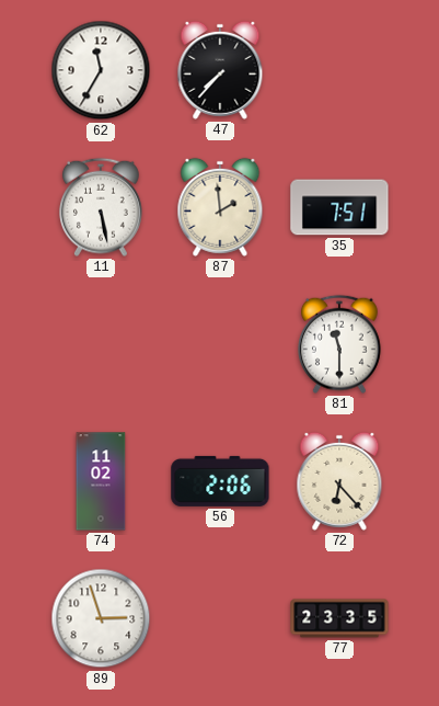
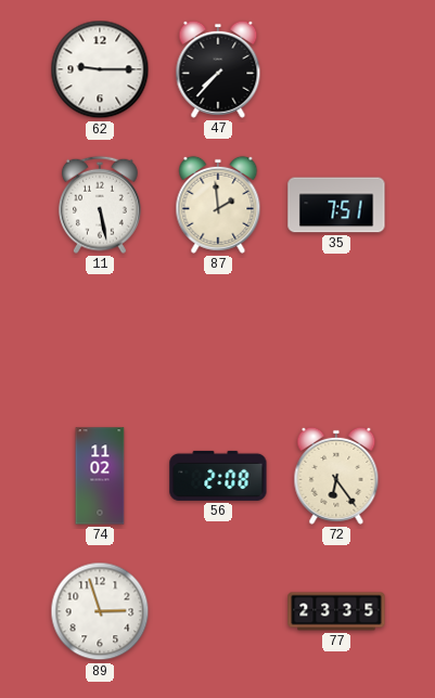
62: 11:35 -> 9:15 (100, 69)
81: 11:30 -> none (339, 344)
56: 2:06 -> 2:08 (218, 476)
72: 6:23 -> 6:24 (336, 476)
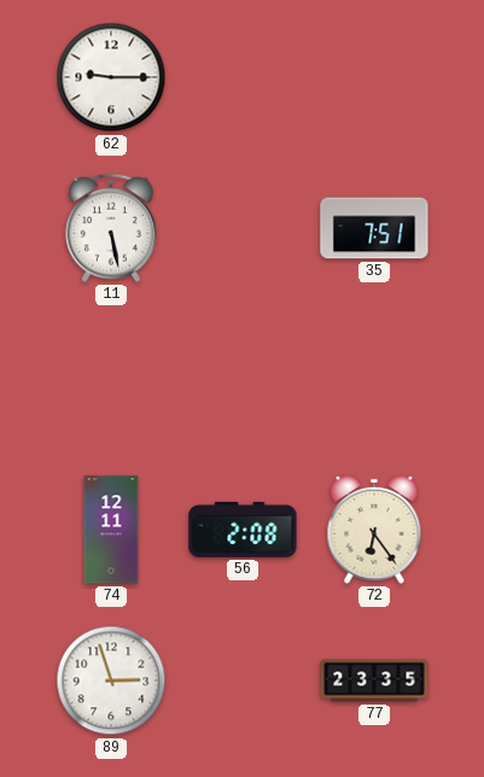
47: 7:37 -> none (218, 69)
87: 1:59 -> none (218, 205)
74: 11:02 -> 12:11 (111, 530)
